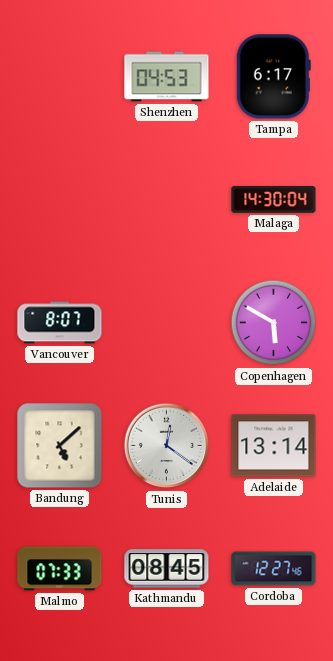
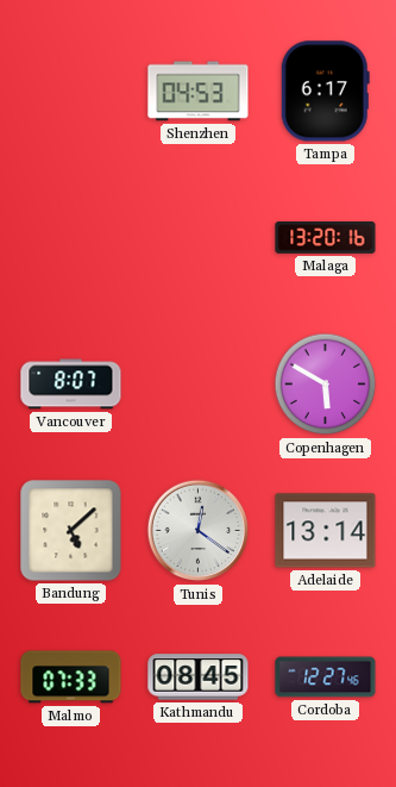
Malaga: 14:30 -> 13:20 (326, 238)
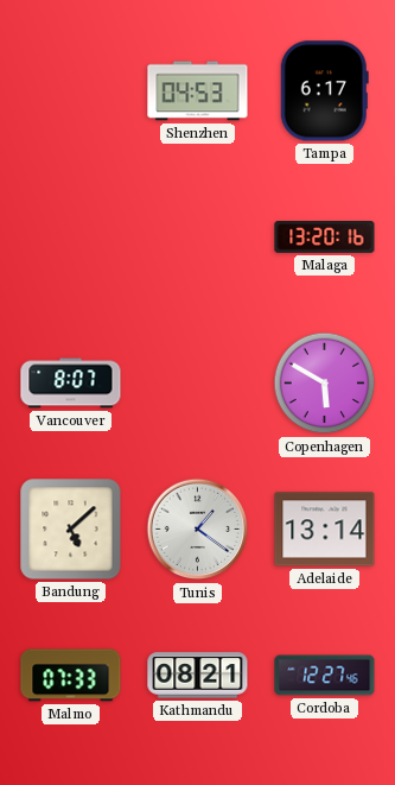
Tunis: 12:21 -> 1:21 (198, 530)
Kathmandu: 08:45 -> 08:21 (198, 676)
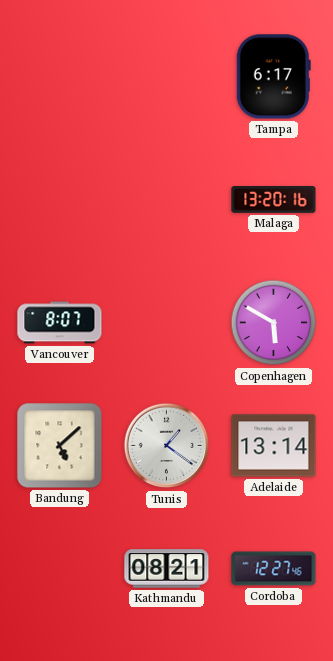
Shenzhen: 04:53 -> none (198, 91)
Malmo: 07:33 -> none (71, 676)
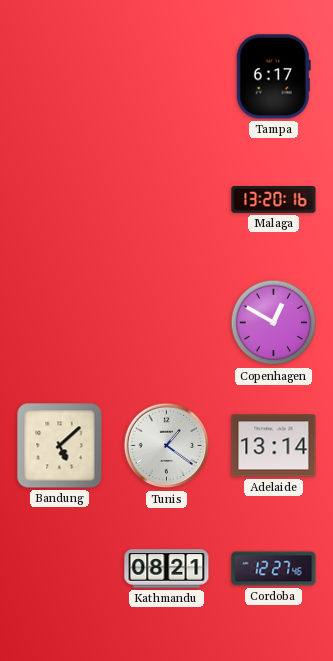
Vancouver: 8:07 -> none (60, 323)
Copenhagen: 5:50 -> 12:50 (274, 323)
